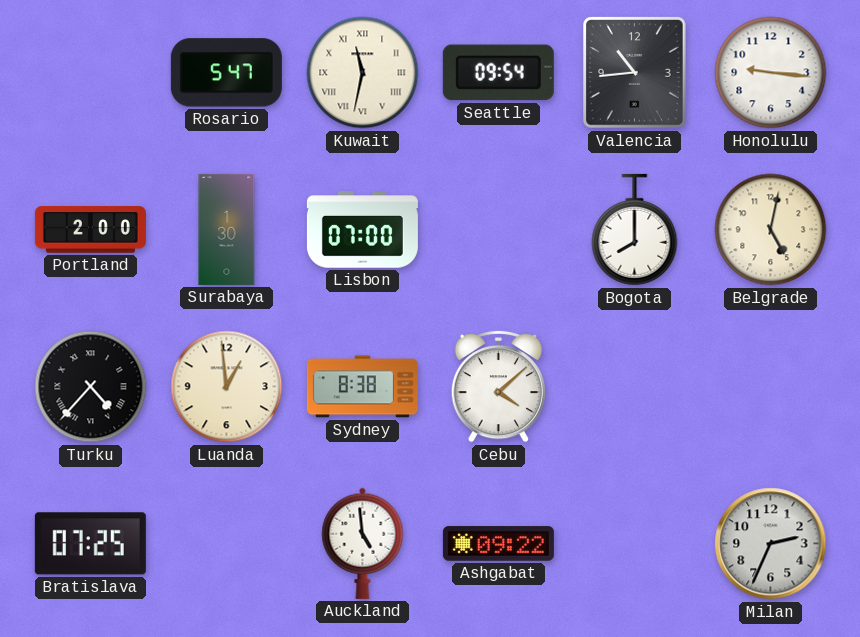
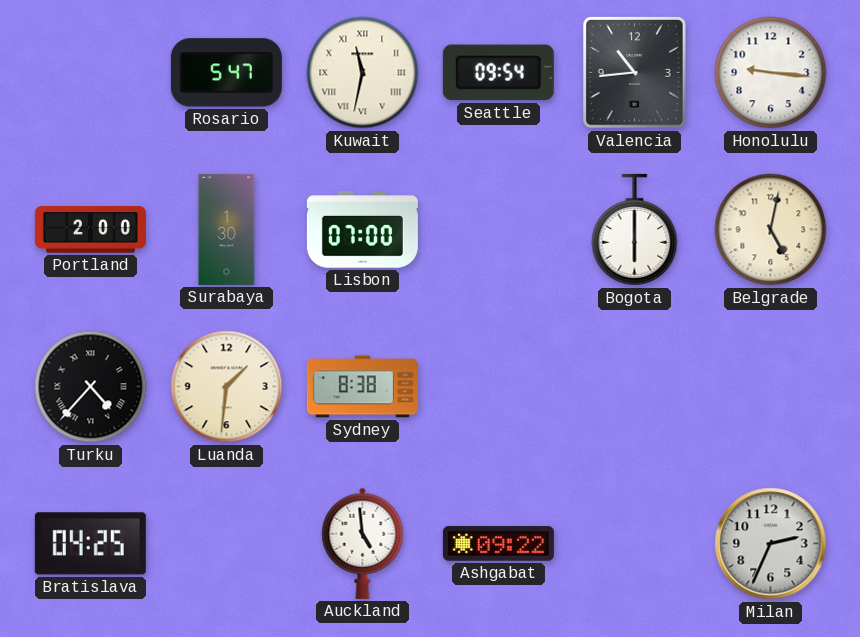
Bogota: 8:00 -> 6:00 (635, 230)
Luanda: 12:59 -> 1:31 (227, 387)
Cebu: 4:08 -> none (498, 386)
Bratislava: 07:25 -> 04:25 (90, 544)
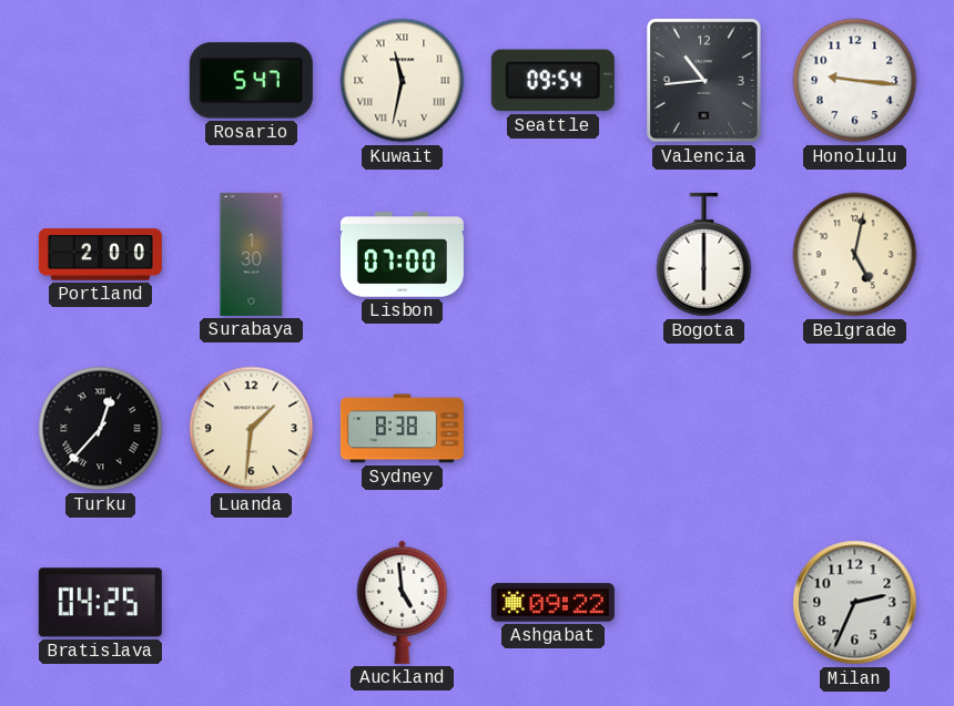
Turku: 4:37 -> 12:37 (101, 429)
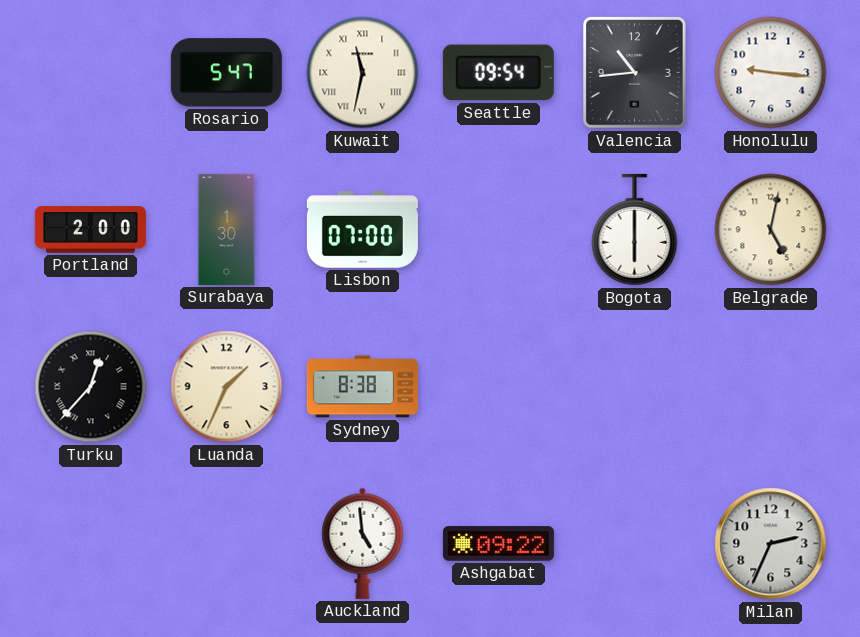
Luanda: 1:31 -> 1:34 (227, 387)
Bratislava: 04:25 -> none (100, 603)
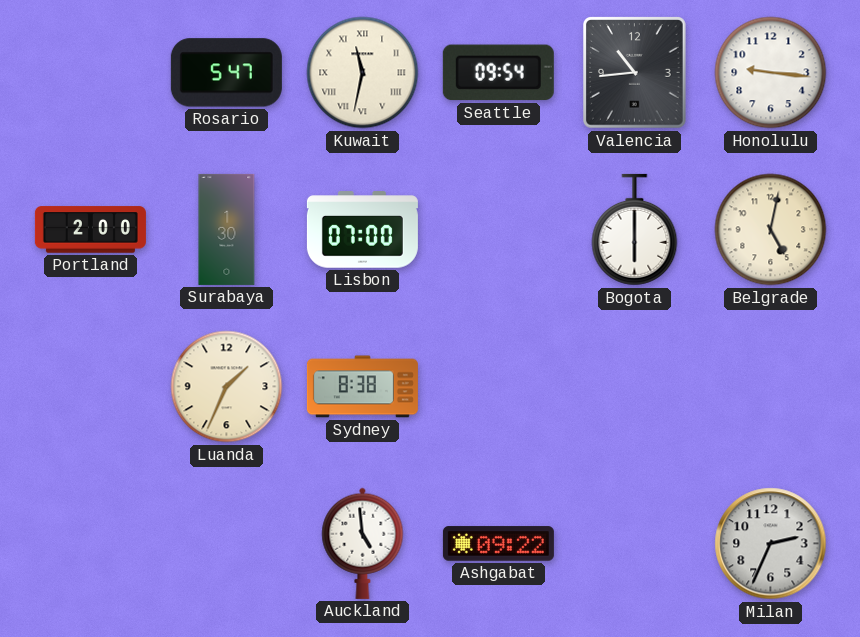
Turku: 12:37 -> none (91, 387)
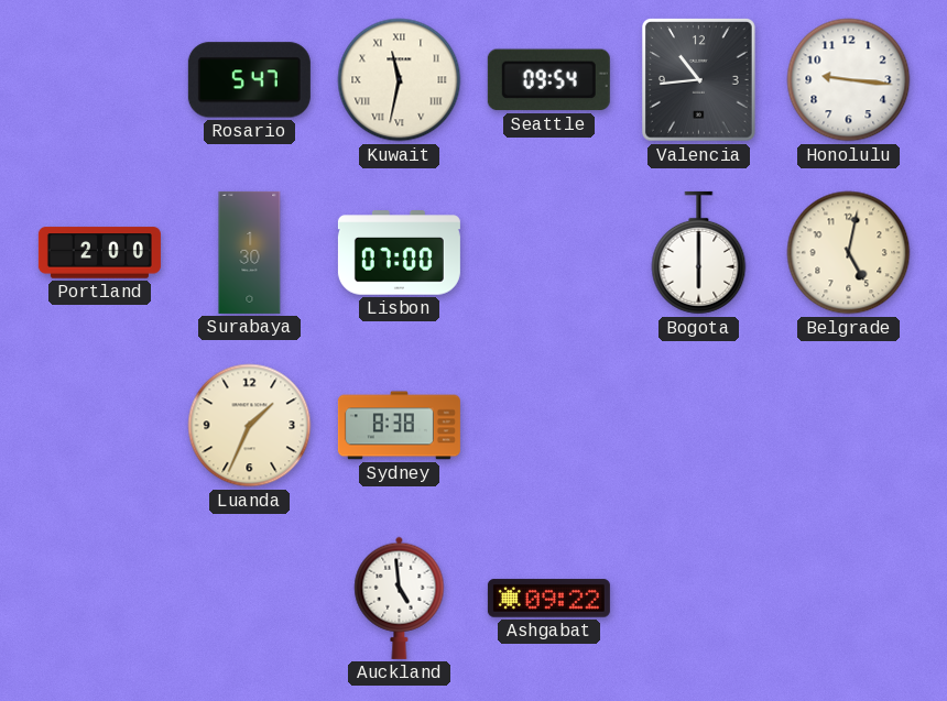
Milan: 2:34 -> none (771, 544)
